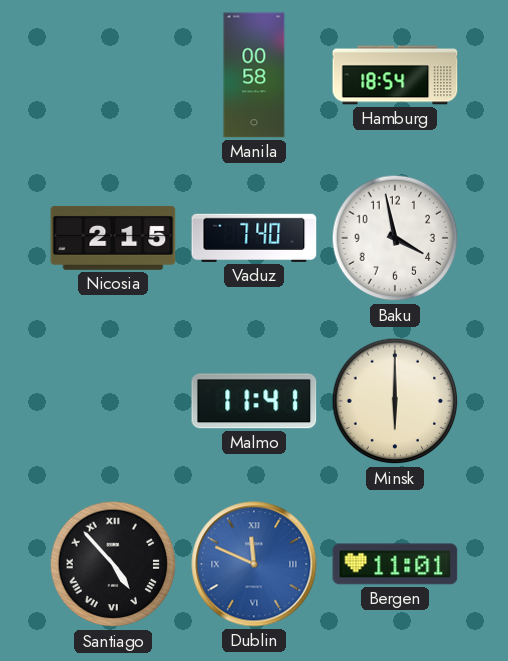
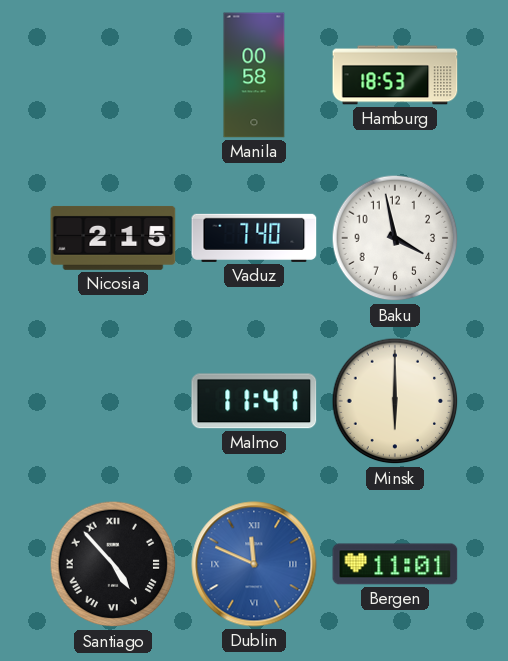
Hamburg: 18:54 -> 18:53 (395, 75)
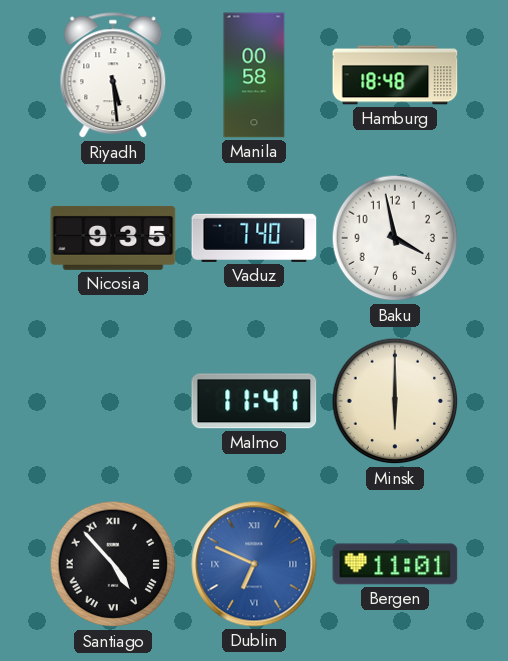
Riyadh: none -> 5:29 (113, 76)
Hamburg: 18:53 -> 18:48 (395, 75)
Nicosia: 2:15 -> 9:35 (113, 238)
Dublin: 11:49 -> 6:49 (254, 564)
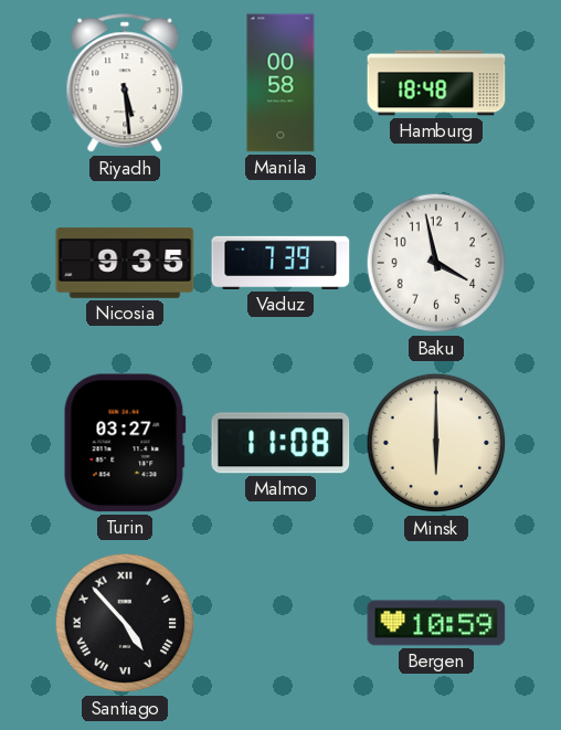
Vaduz: 7:40 -> 7:39 (280, 263)
Turin: none -> 03:27 (125, 443)
Malmo: 11:41 -> 11:08 (280, 443)
Dublin: 6:49 -> none (254, 564)
Bergen: 11:01 -> 10:59 (436, 623)
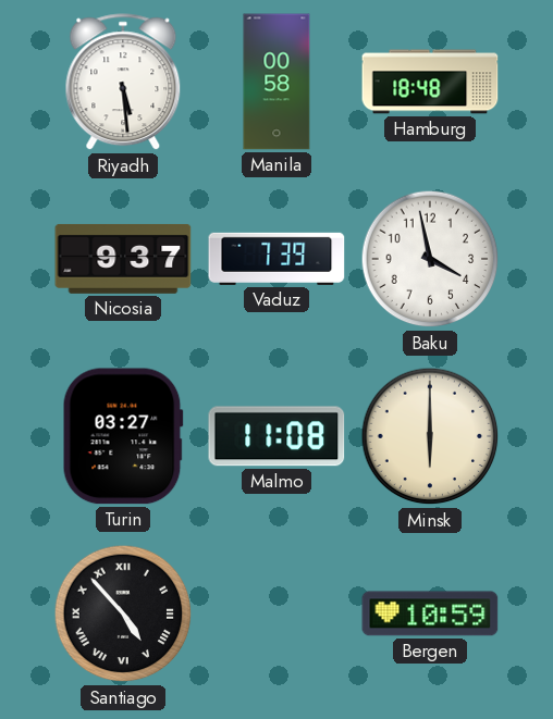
Nicosia: 9:35 -> 9:37 (123, 259)
